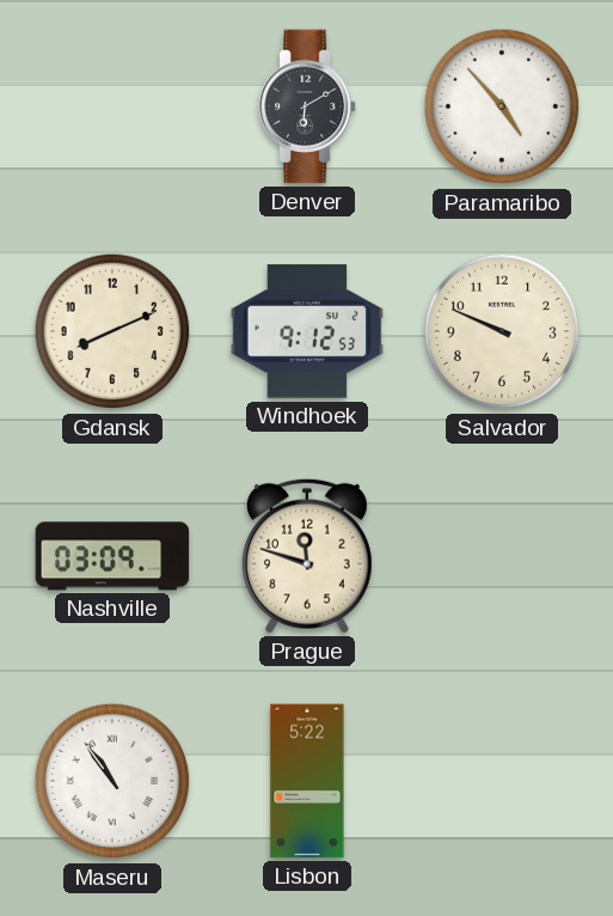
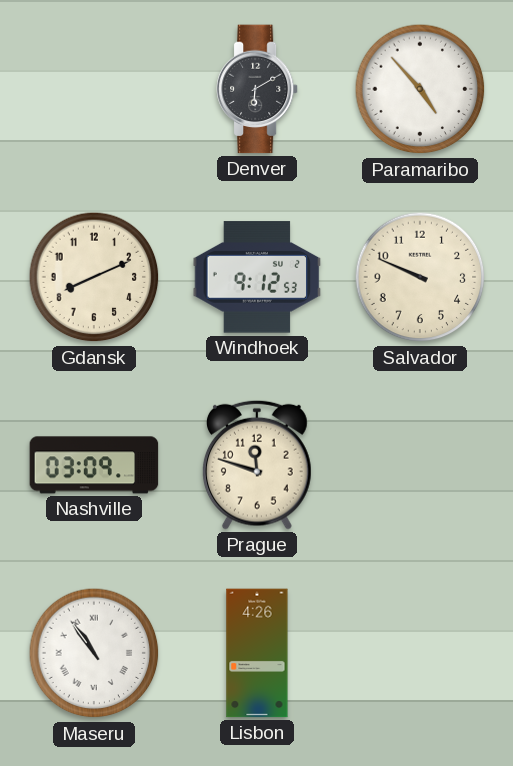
Lisbon: 5:22 -> 4:26 (257, 653)
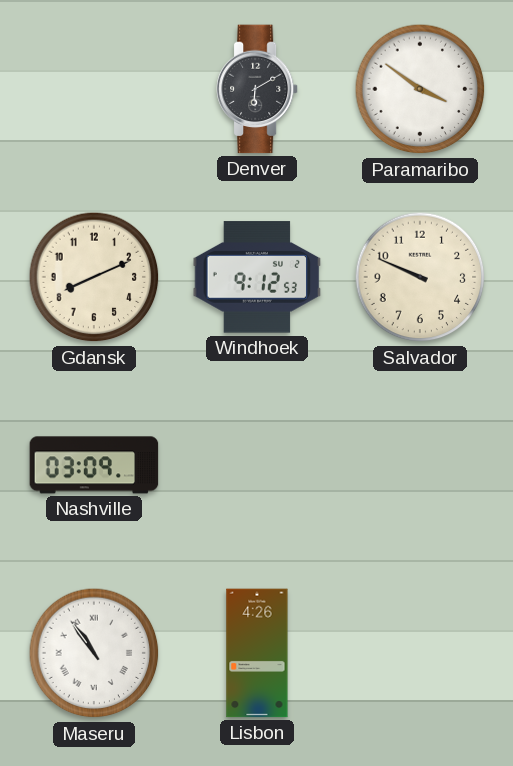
Paramaribo: 4:53 -> 3:51 (420, 89)
Prague: 11:48 -> none (257, 465)
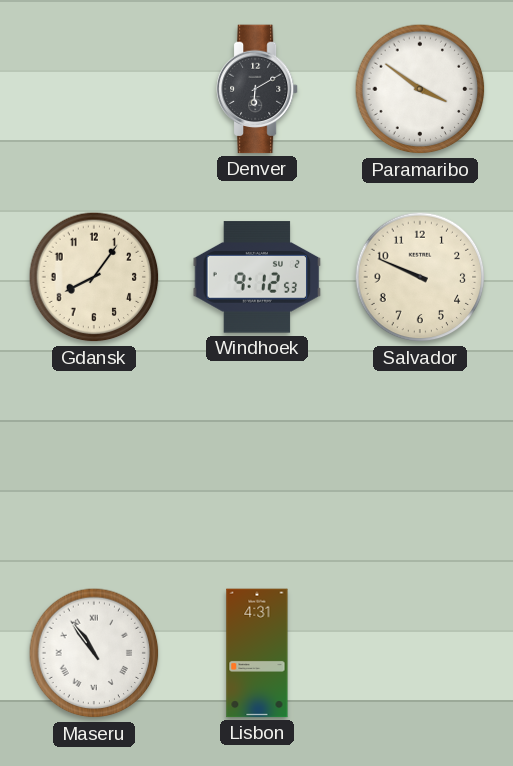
Gdansk: 8:11 -> 8:06 (94, 277)
Nashville: 03:09 -> none (94, 465)
Lisbon: 4:26 -> 4:31 (257, 653)
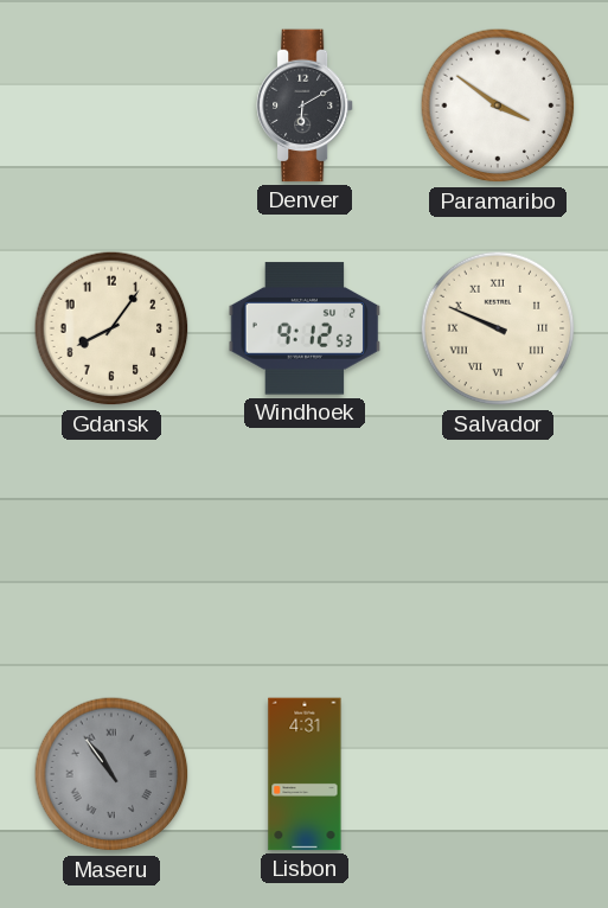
Salvador numerals: Arabic -> Roman (498, 328)
Maseru dial: white -> grey (111, 774)
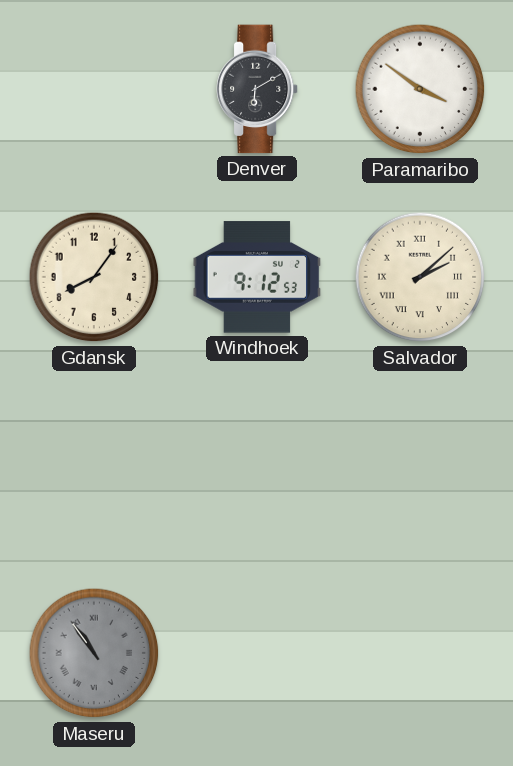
Salvador: 9:49 -> 2:08 (420, 277)
Lisbon: 4:31 -> none (305, 774)
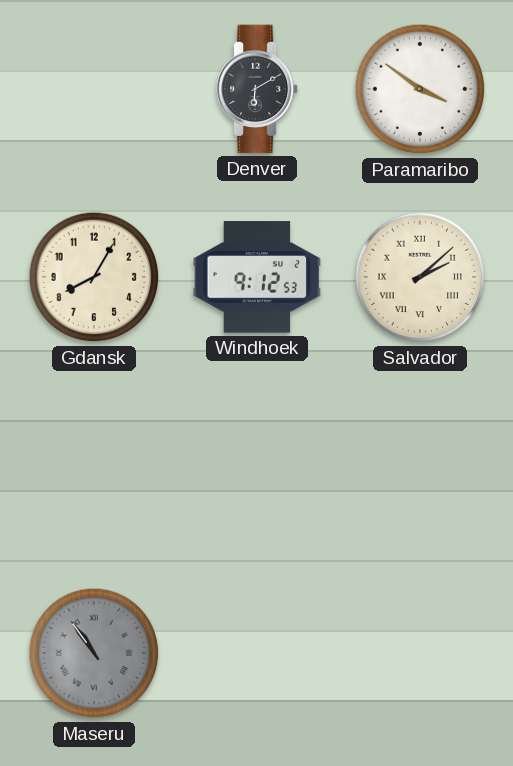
Gdansk: 8:06 -> 8:05 (94, 277)
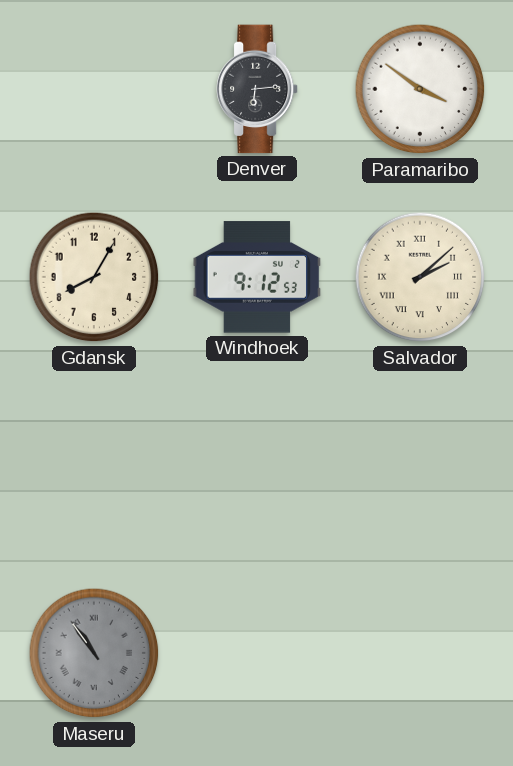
Denver: 6:10 -> 6:14 (257, 89)
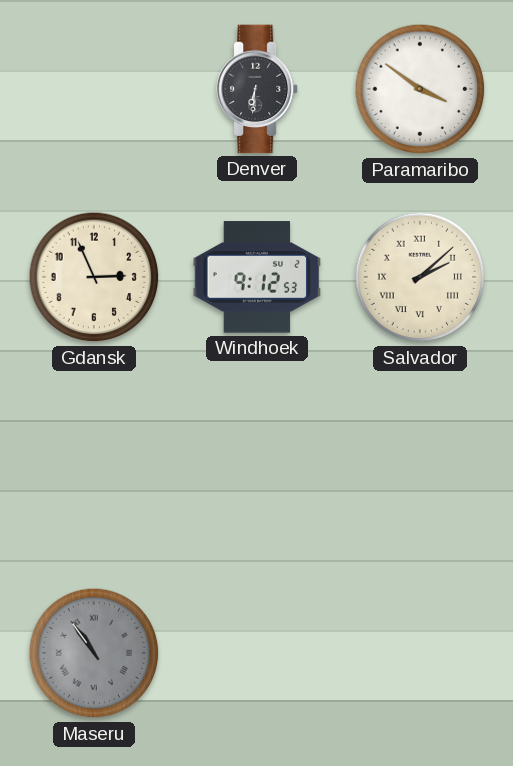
Denver: 6:14 -> 6:31 (257, 89)
Gdansk: 8:05 -> 2:56 (94, 277)
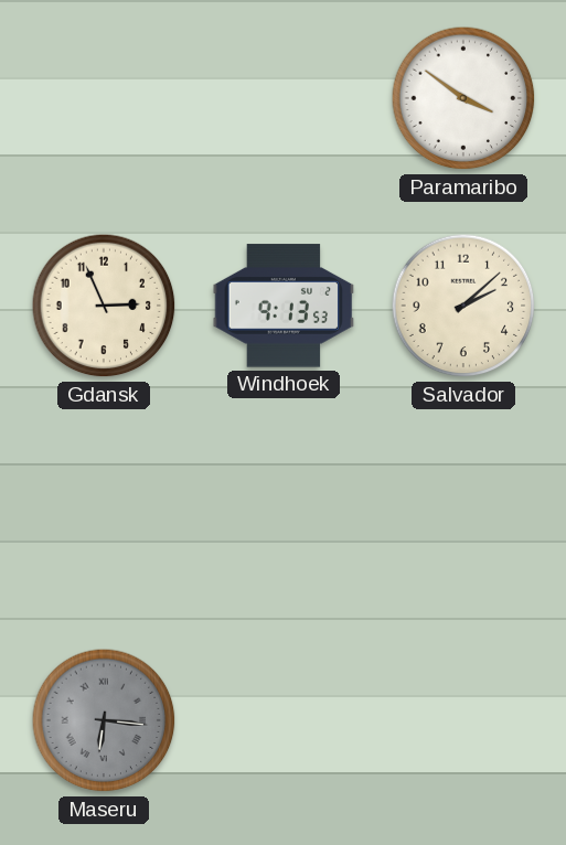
Denver: 6:31 -> none (257, 89)
Windhoek: 9:12 -> 9:13 (284, 306)
Salvador numerals: Roman -> Arabic (463, 306)
Maseru: 10:54 -> 6:16 (104, 720)
